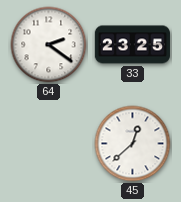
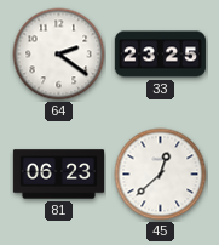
81: none -> 06:23 (58, 175)
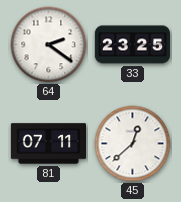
81: 06:23 -> 07:11 (48, 144)
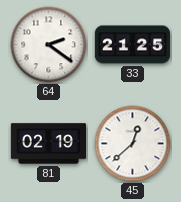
33: 23:25 -> 21:25 (132, 45)
81: 07:11 -> 02:19 (48, 144)
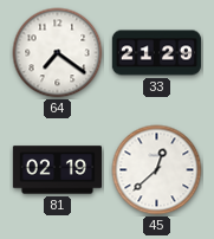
64: 2:21 -> 7:21 (58, 53)
33: 21:25 -> 21:29 (156, 53)
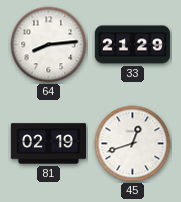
64: 7:21 -> 8:14 (49, 45)
45: 12:38 -> 12:42 (133, 144)
